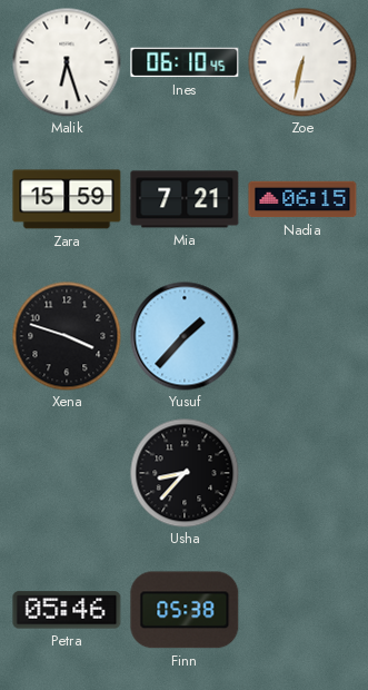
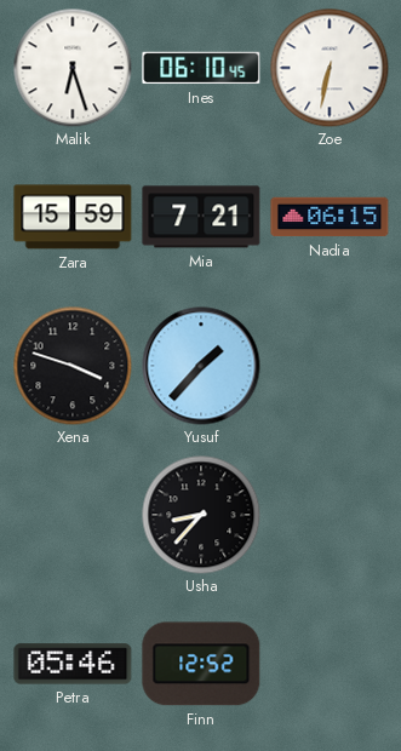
Finn: 05:38 -> 12:52 (201, 664)
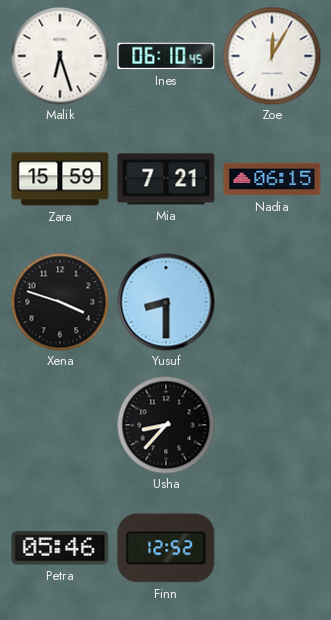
Zoe: 6:32 -> 12:05 (272, 56)
Yusuf: 1:37 -> 8:30 (166, 302)
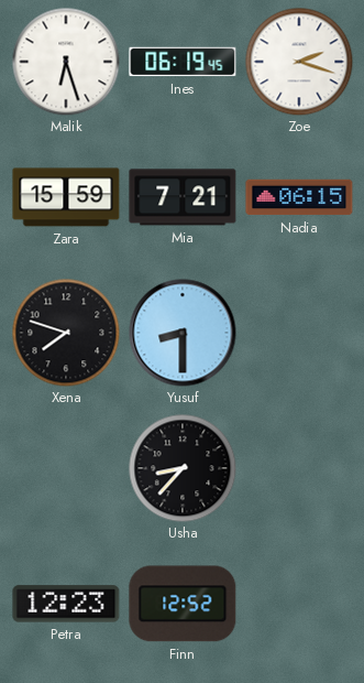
Ines: 06:10 -> 06:19 (183, 62)
Zoe: 12:05 -> 2:18 (299, 62)
Xena: 3:48 -> 7:48 (66, 333)
Petra: 05:46 -> 12:23 (66, 604)
